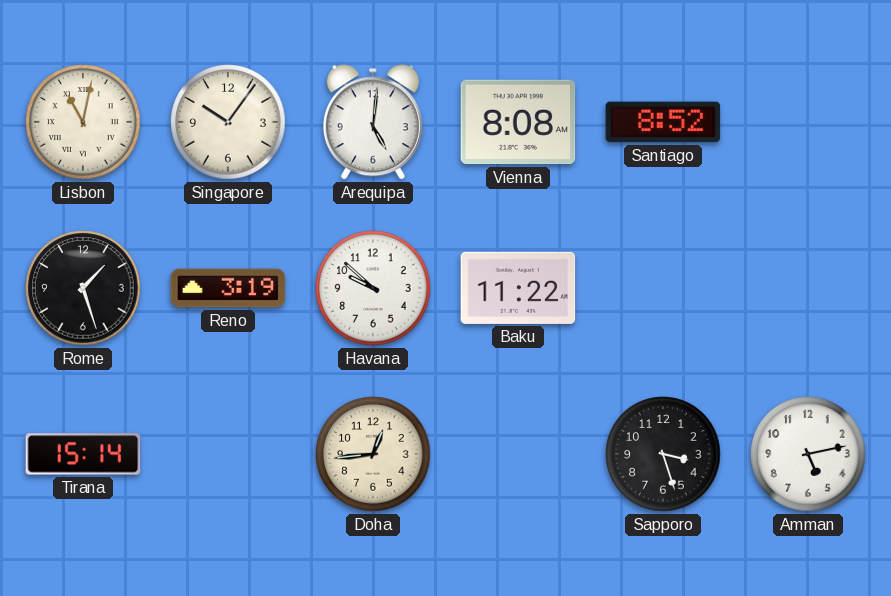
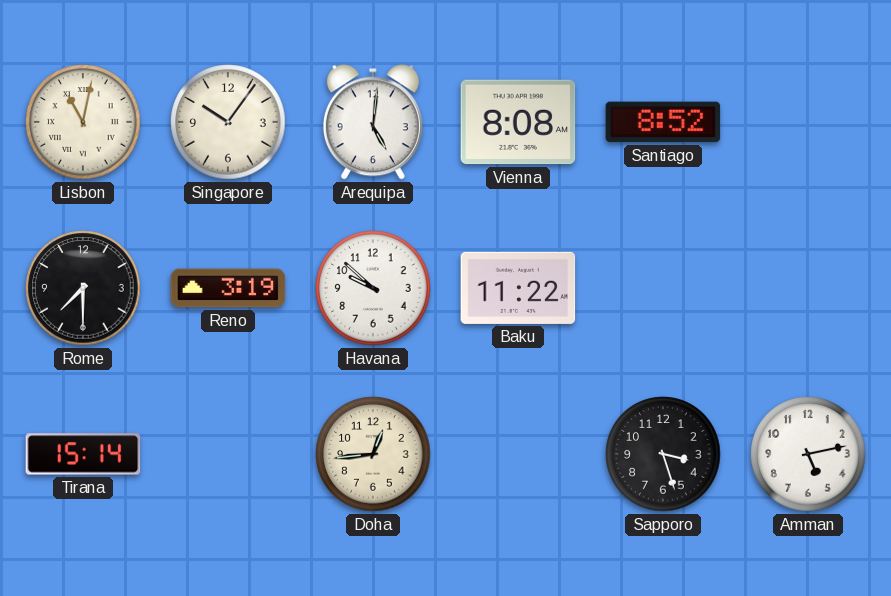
Rome: 1:27 -> 7:30 (83, 288)
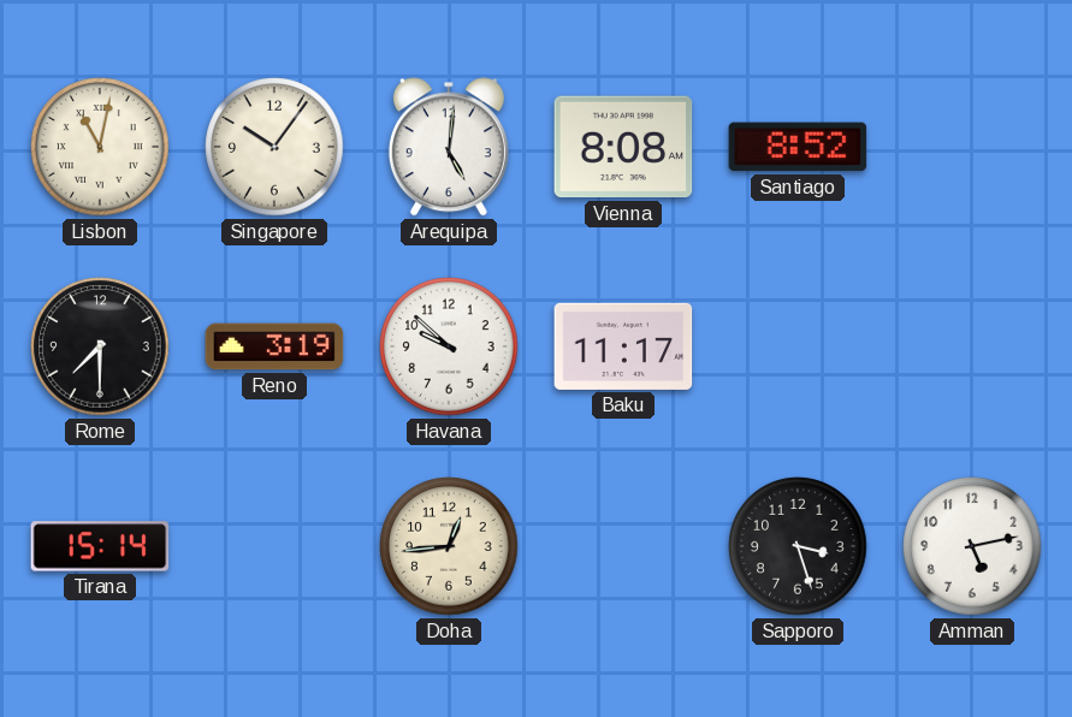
Baku: 11:22 -> 11:17 (623, 346)
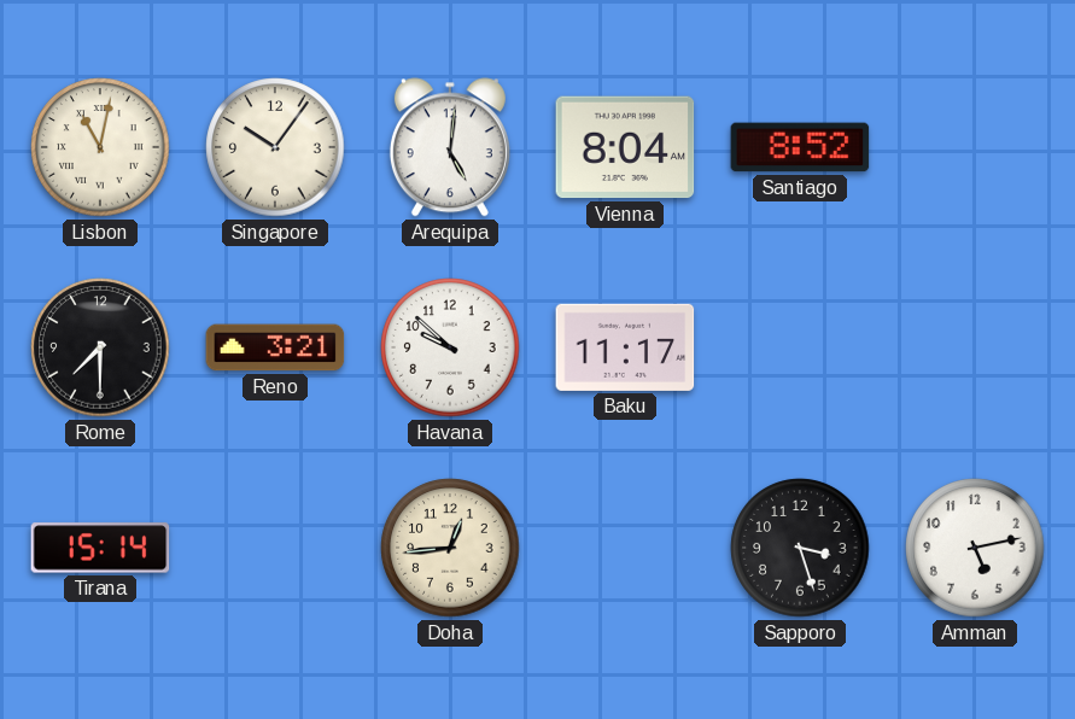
Vienna: 8:08 -> 8:04 (625, 147)
Reno: 3:19 -> 3:21 (275, 347)
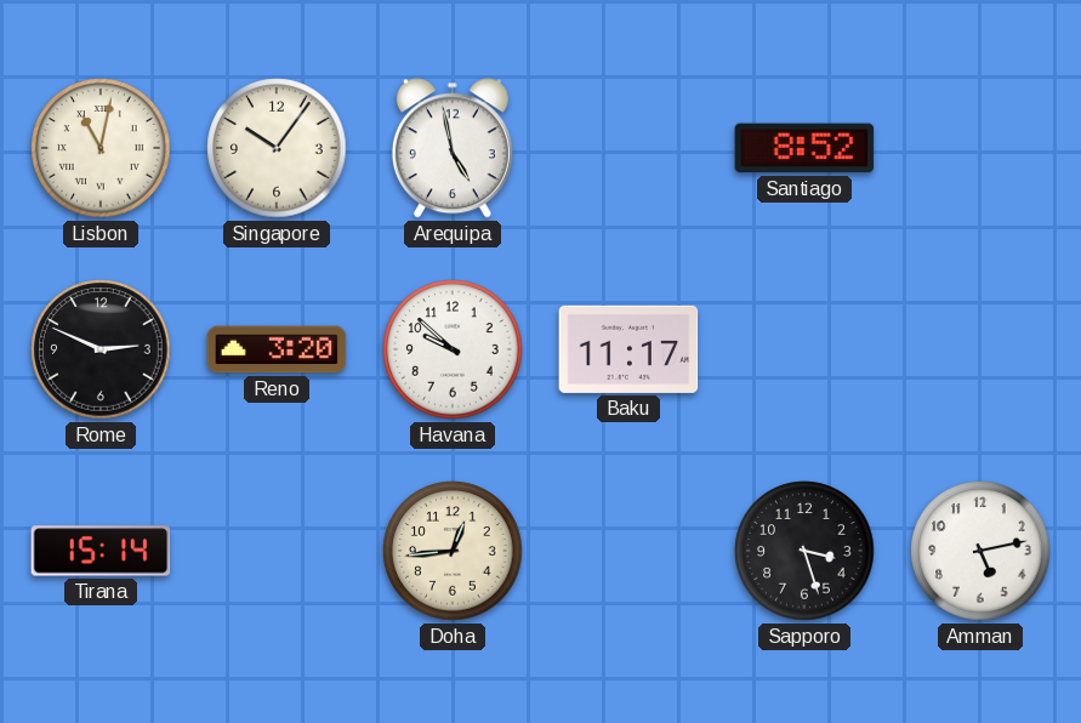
Arequipa: 5:01 -> 4:58 (453, 148)
Vienna: 8:04 -> none (625, 147)
Rome: 7:30 -> 2:49 (101, 349)
Reno: 3:21 -> 3:20 (277, 349)
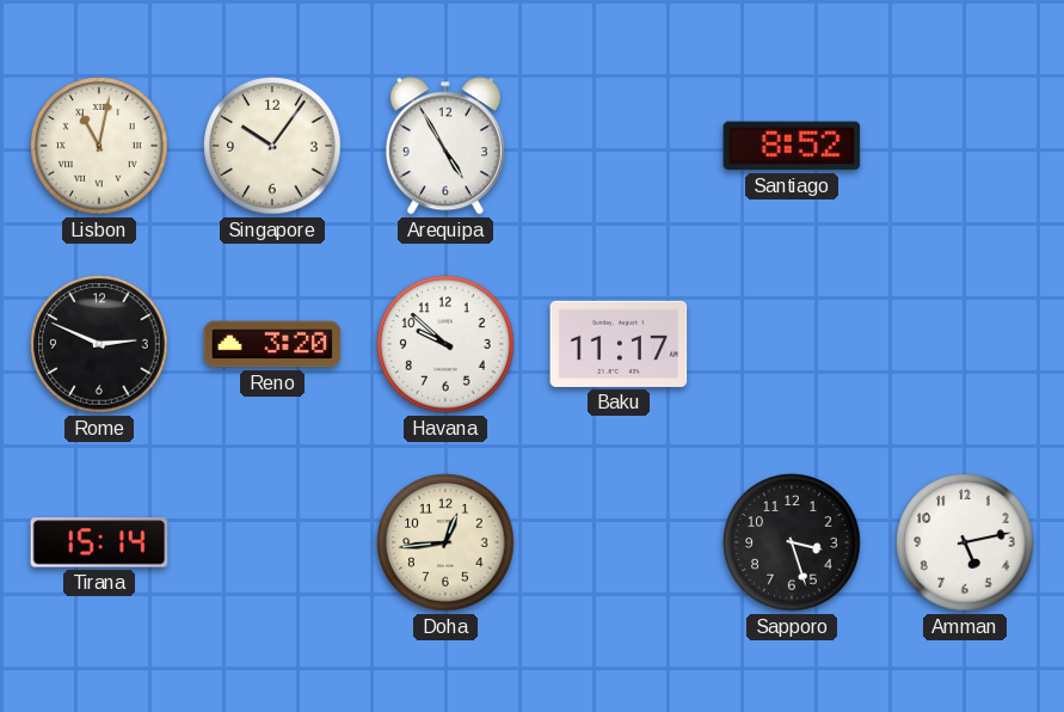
Arequipa: 4:58 -> 4:55 (445, 146)
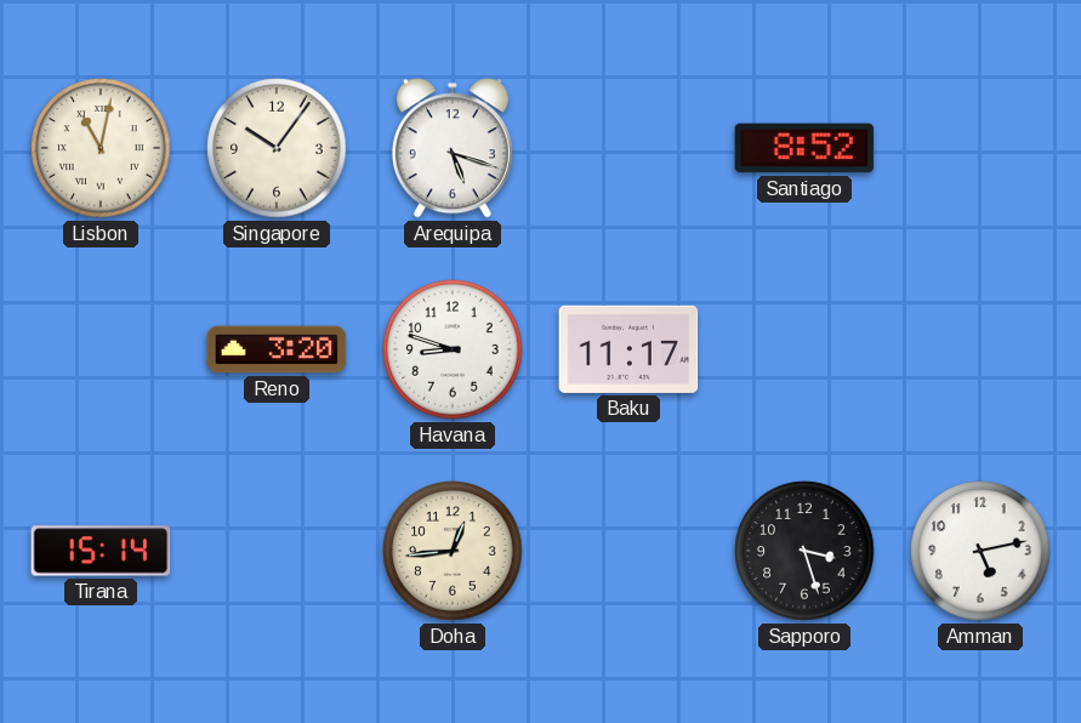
Arequipa: 4:55 -> 5:18 (453, 148)
Rome: 2:49 -> none (99, 344)
Havana: 9:52 -> 8:48 (453, 349)
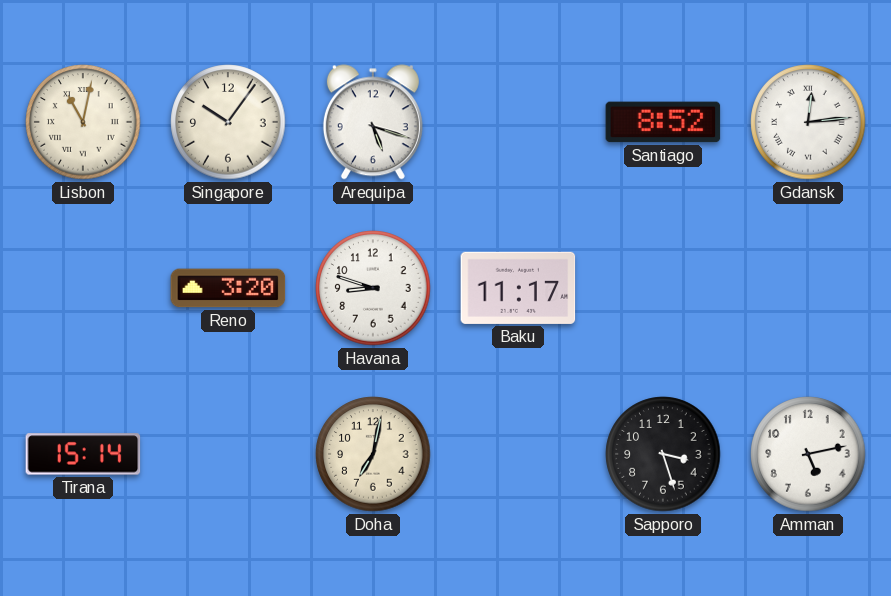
Gdansk: none -> 12:14 (808, 122)
Doha: 12:44 -> 7:02 (373, 454)
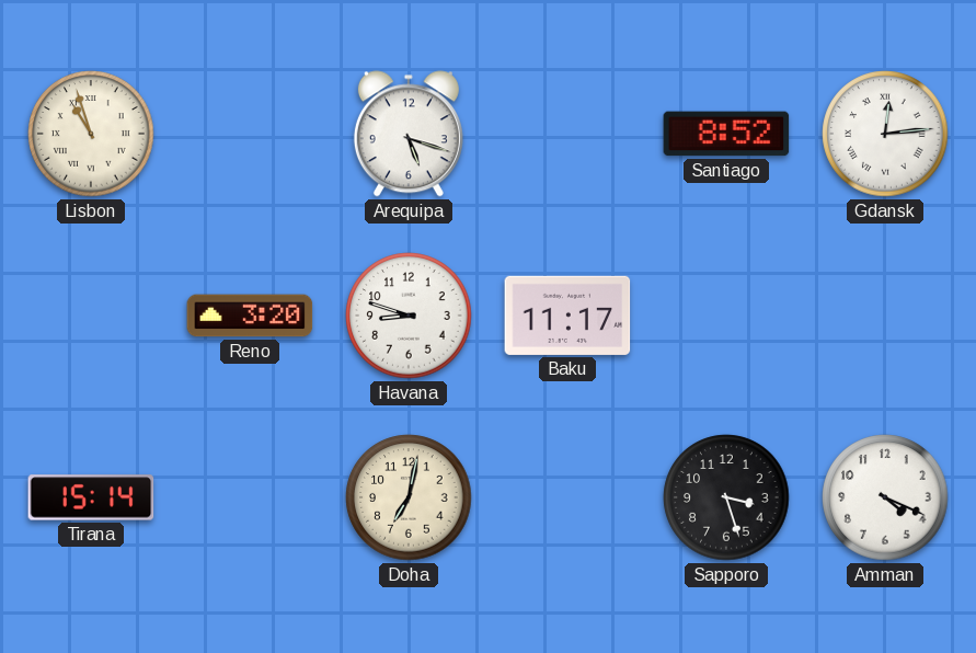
Lisbon: 11:02 -> 10:57 (91, 134)
Singapore: 10:06 -> none (228, 122)
Amman: 5:13 -> 4:19 (885, 497)
